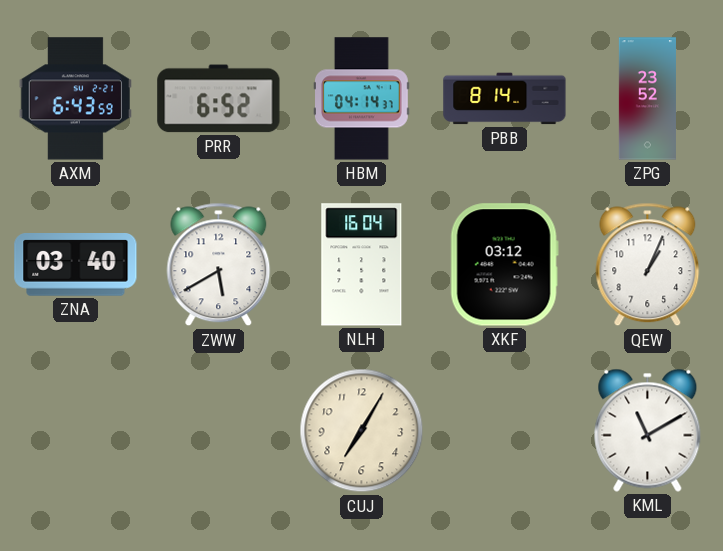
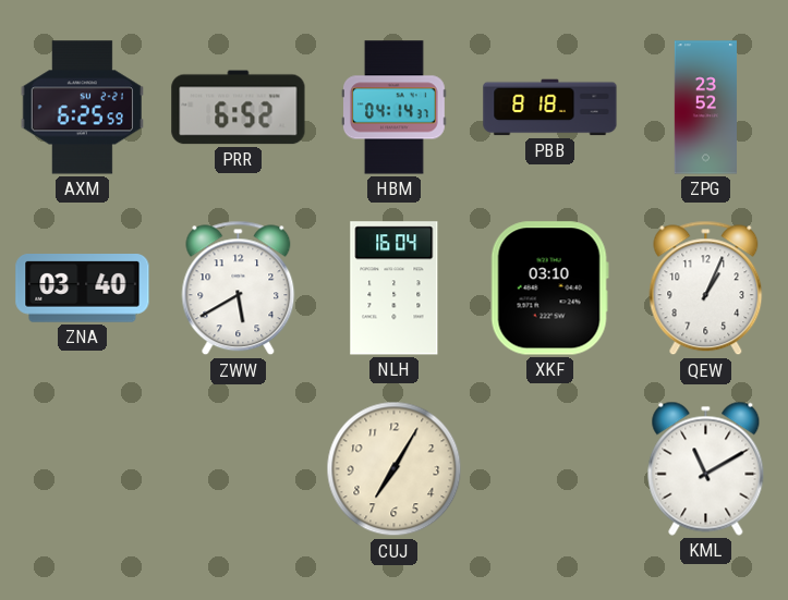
AXM: 6:43 -> 6:25 (82, 108)
PBB: 8:14 -> 8:18 (550, 108)
XKF: 03:12 -> 03:10 (549, 289)
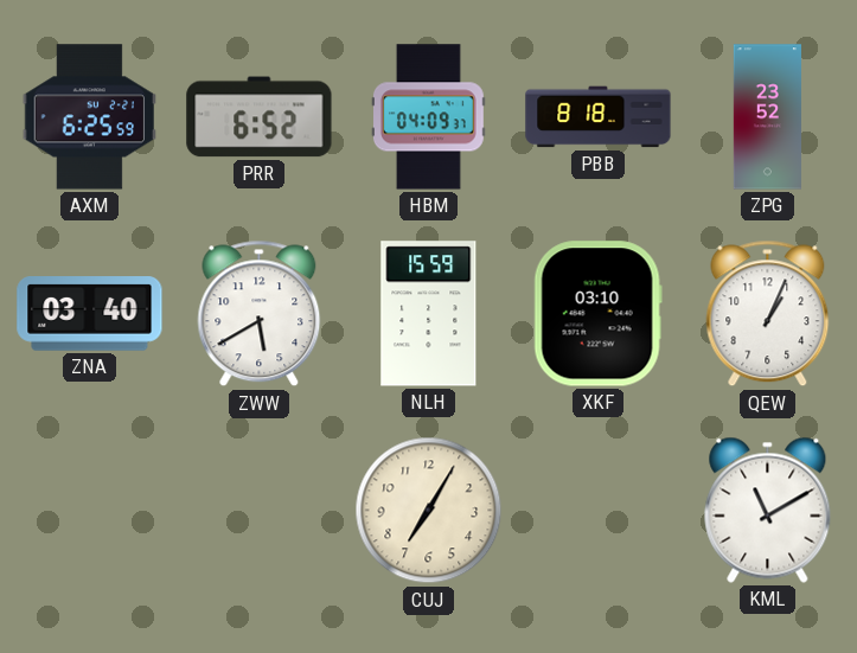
HBM: 04:14 -> 04:09 (429, 117)
NLH: 16:04 -> 15:59 (429, 314)
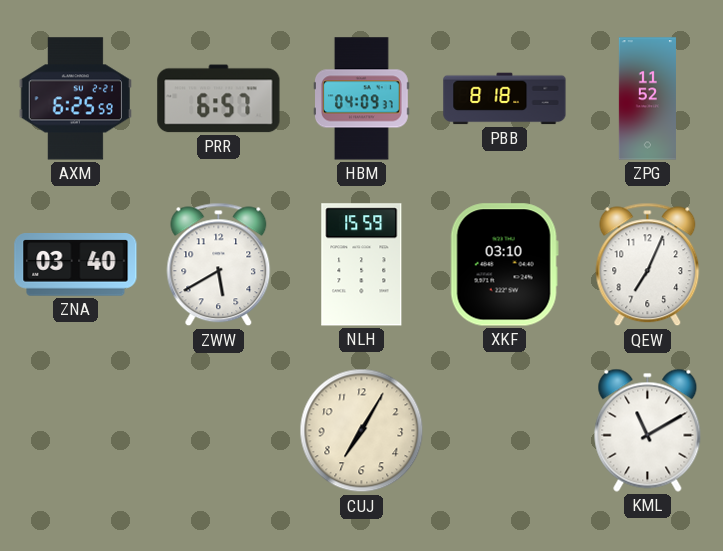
PRR: 6:52 -> 6:57 (219, 99)
ZPG: 23:52 -> 11:52 (647, 99)
QEW: 1:04 -> 7:04 (648, 265)
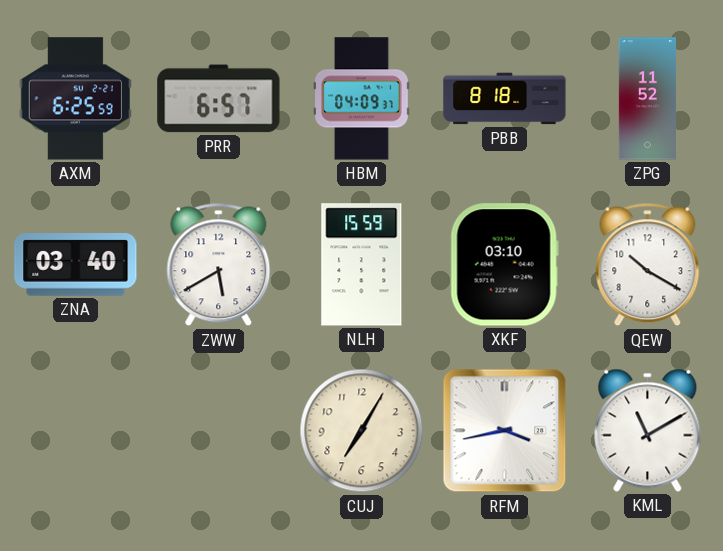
QEW: 7:04 -> 10:20 (648, 265)
RFM: none -> 3:43 (505, 431)
